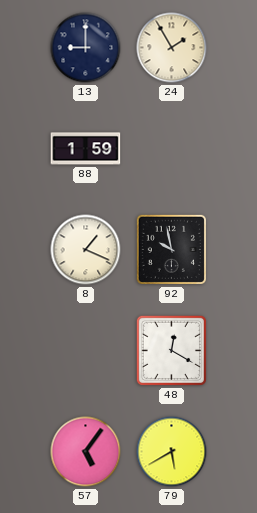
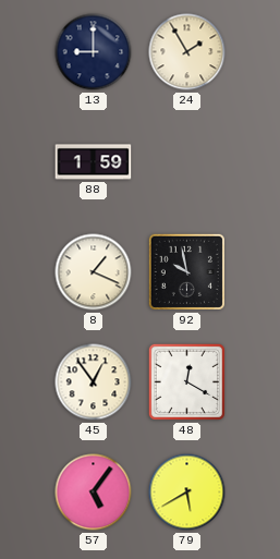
45: none -> 12:54 (94, 382)
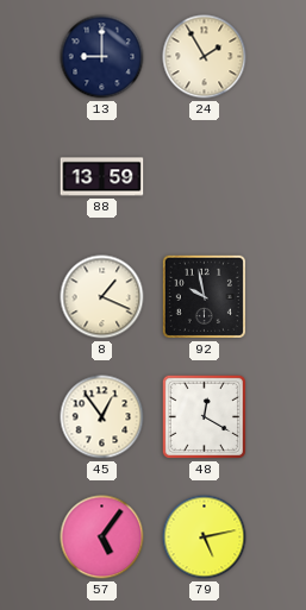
88: 1:59 -> 13:59 (102, 177)
79: 5:40 -> 5:13 (205, 537)
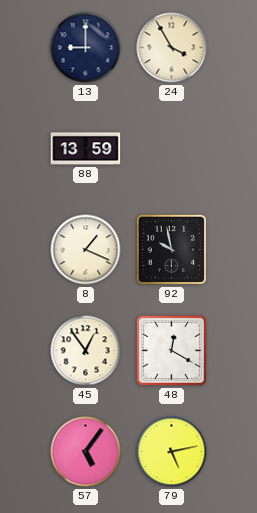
24: 1:55 -> 3:55 (172, 48)
